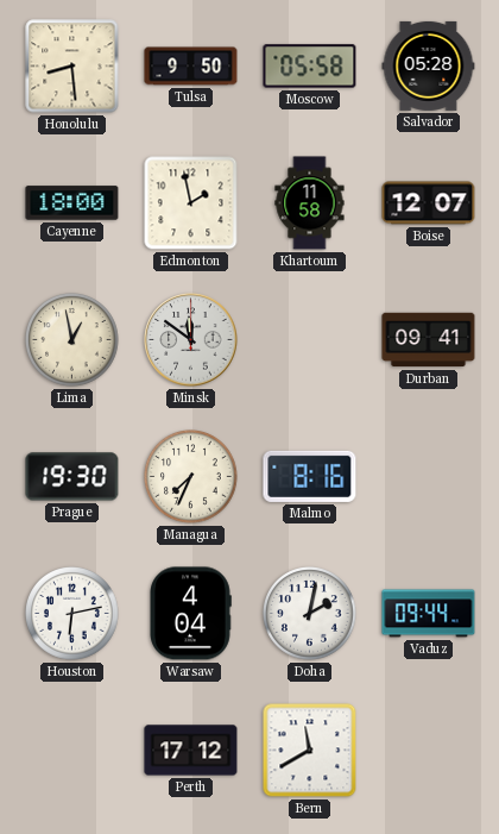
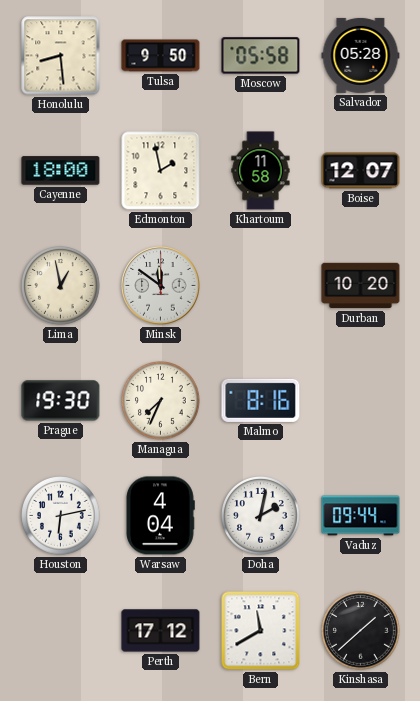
Durban: 09:41 -> 10:20 (361, 286)
Kinshasa: none -> 1:38 (361, 631)
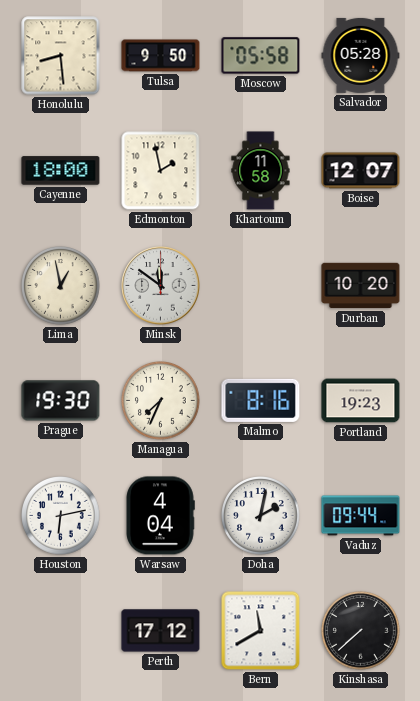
Portland: none -> 19:23 (361, 401)
Kinshasa: 1:38 -> 7:38 (361, 631)
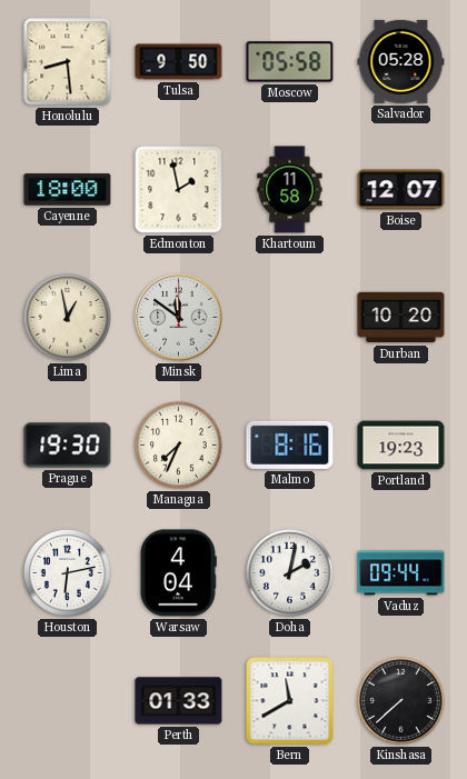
Perth: 17:12 -> 01:33 (179, 701)
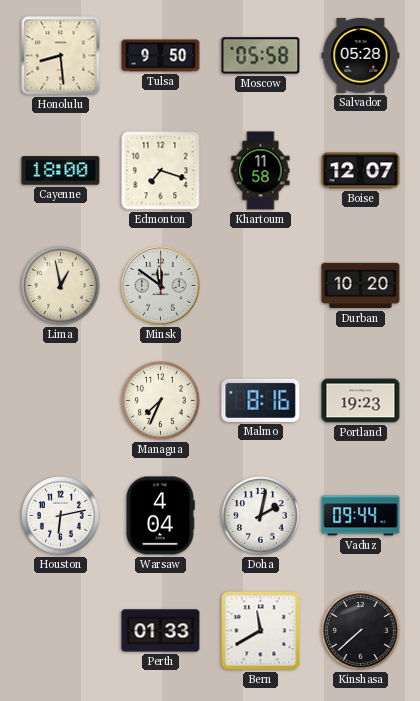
Edmonton: 1:58 -> 7:18 (161, 171)
Prague: 19:30 -> none (68, 446)
